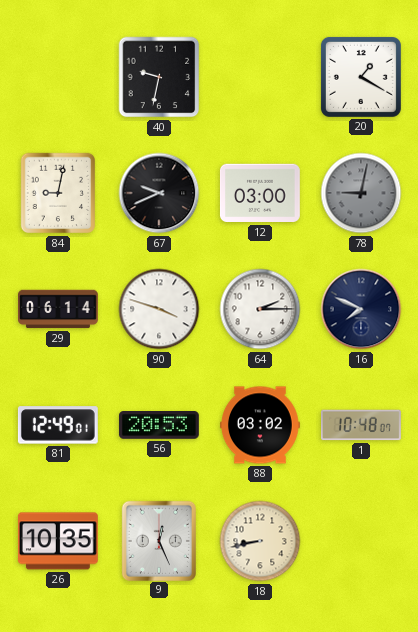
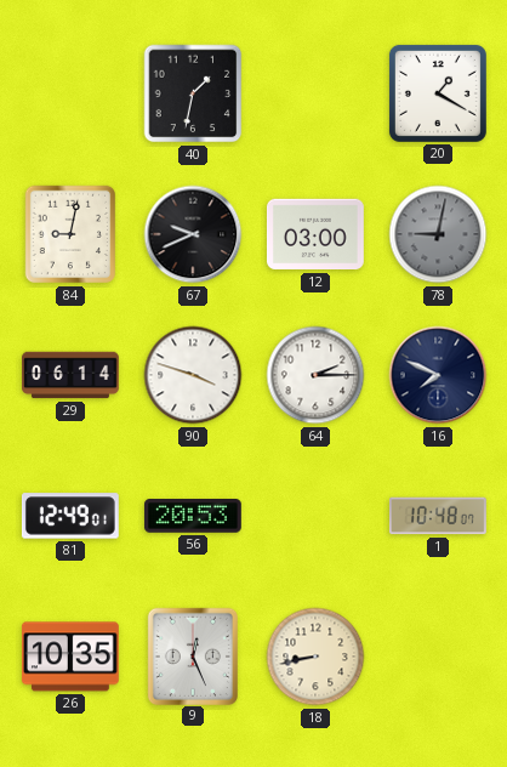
40: 9:32 -> 1:32 (193, 93)
88: 03:02 -> none (261, 425)
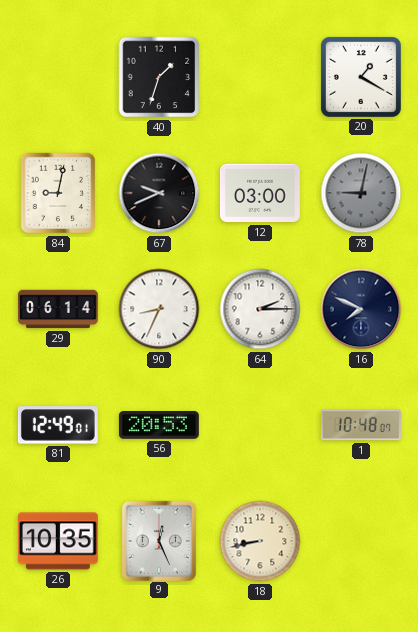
40: 1:32 -> 1:33 (159, 77)
90: 3:48 -> 8:34 (159, 309)
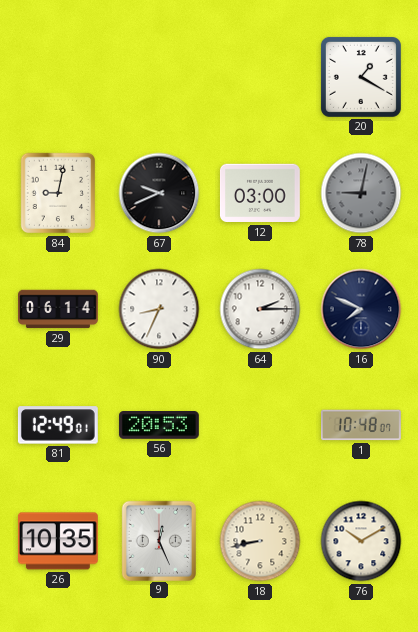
40: 1:33 -> none (159, 77)
76: none -> 10:10 (361, 541)
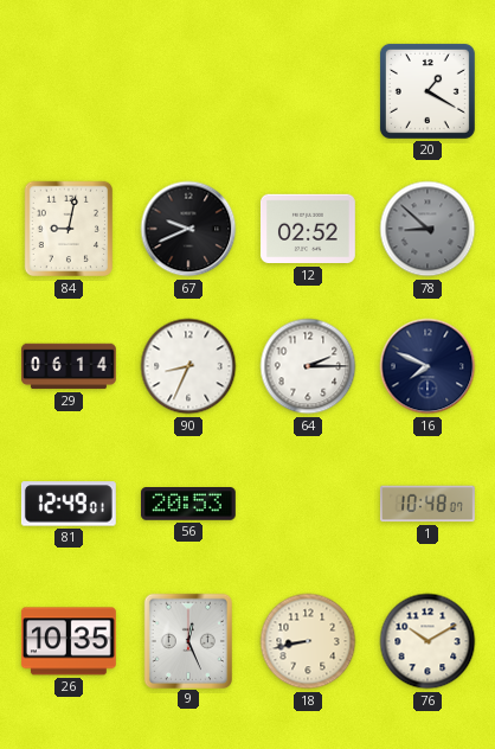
12: 03:00 -> 02:52 (308, 229)
78: 9:02 -> 8:52 (427, 229)
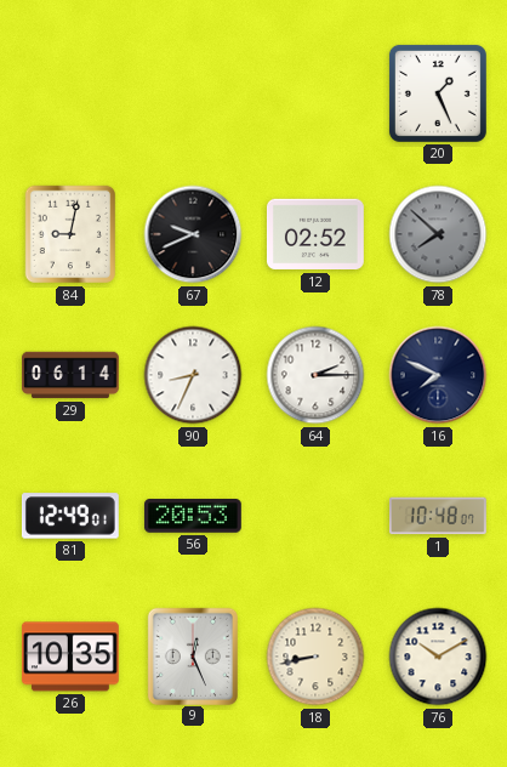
20: 1:20 -> 1:26 (438, 93)
78: 8:52 -> 7:52 (438, 234)
